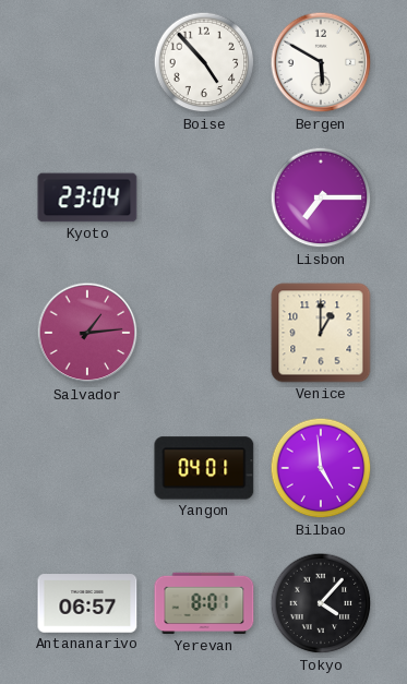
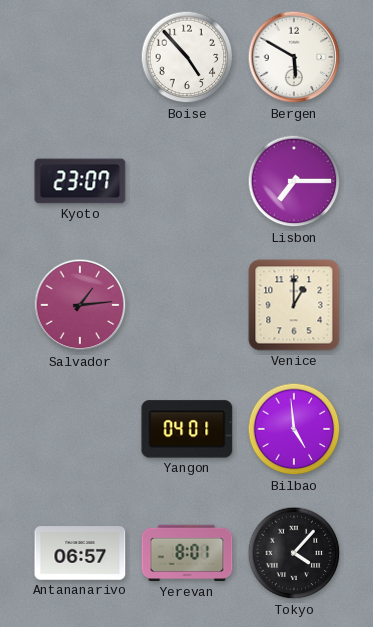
Kyoto: 23:04 -> 23:07 (80, 181)
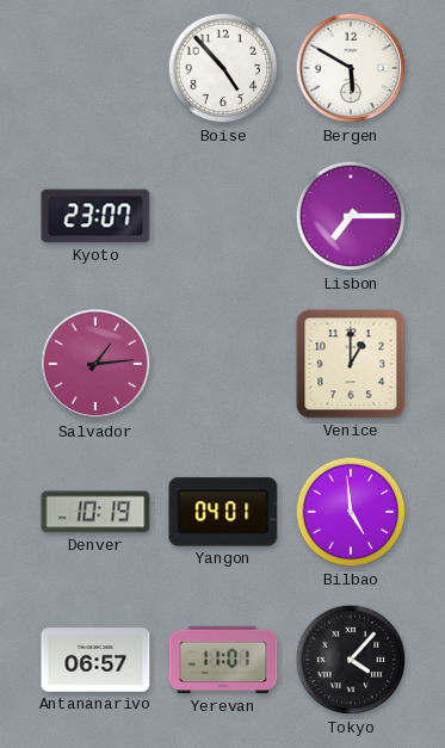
Denver: none -> 10:19 (95, 512)
Yerevan: 8:01 -> 11:01 (223, 660)
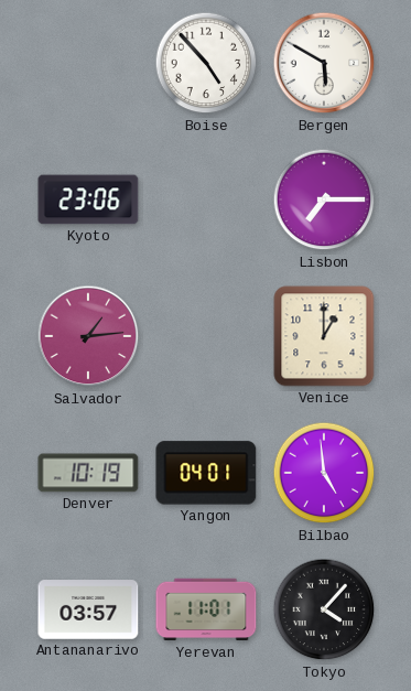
Kyoto: 23:07 -> 23:06 (88, 199)
Antananarivo: 06:57 -> 03:57 (88, 609)
